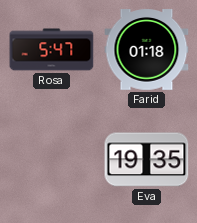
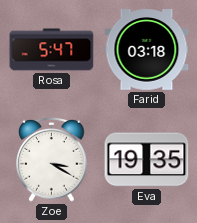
Farid: 01:18 -> 03:18 (147, 50)
Zoe: none -> 3:20 (52, 159)
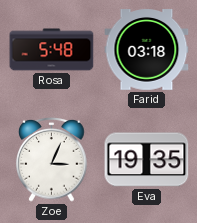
Rosa: 5:47 -> 5:48 (52, 50)
Zoe: 3:20 -> 3:04 (52, 159)
